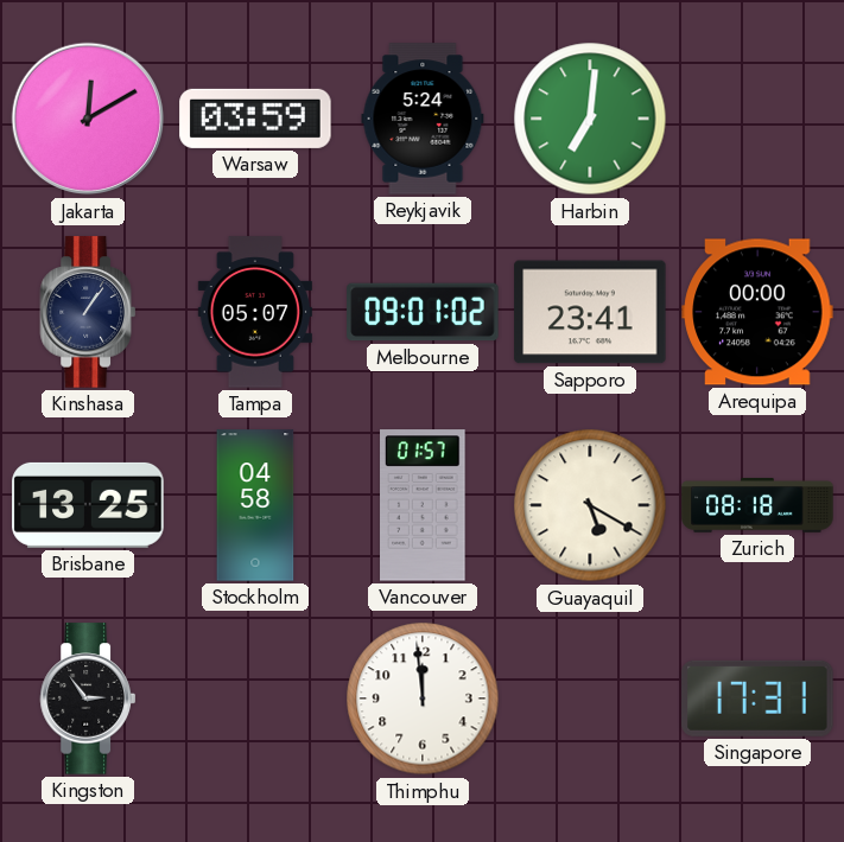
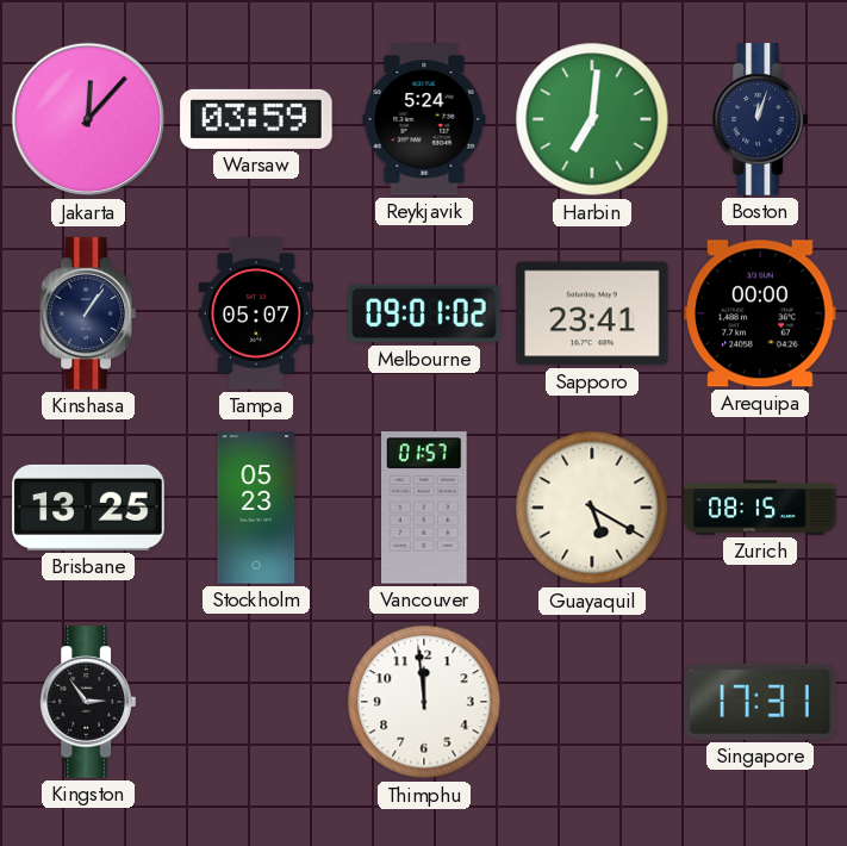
Jakarta: 12:10 -> 12:07 (88, 119)
Boston: none -> 12:03 (760, 119)
Stockholm: 04:58 -> 05:23 (256, 508)
Zurich: 08:18 -> 08:15 (760, 508)
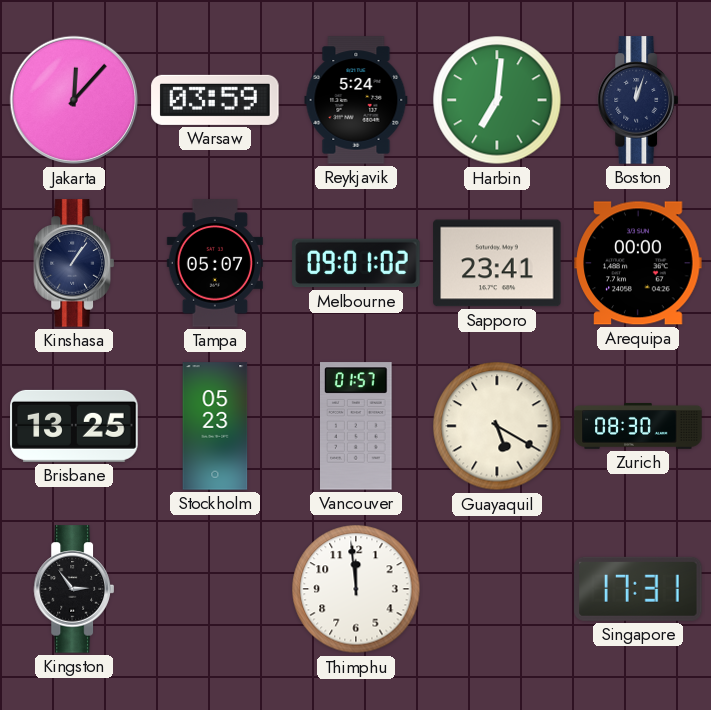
Zurich: 08:15 -> 08:30 (638, 426)
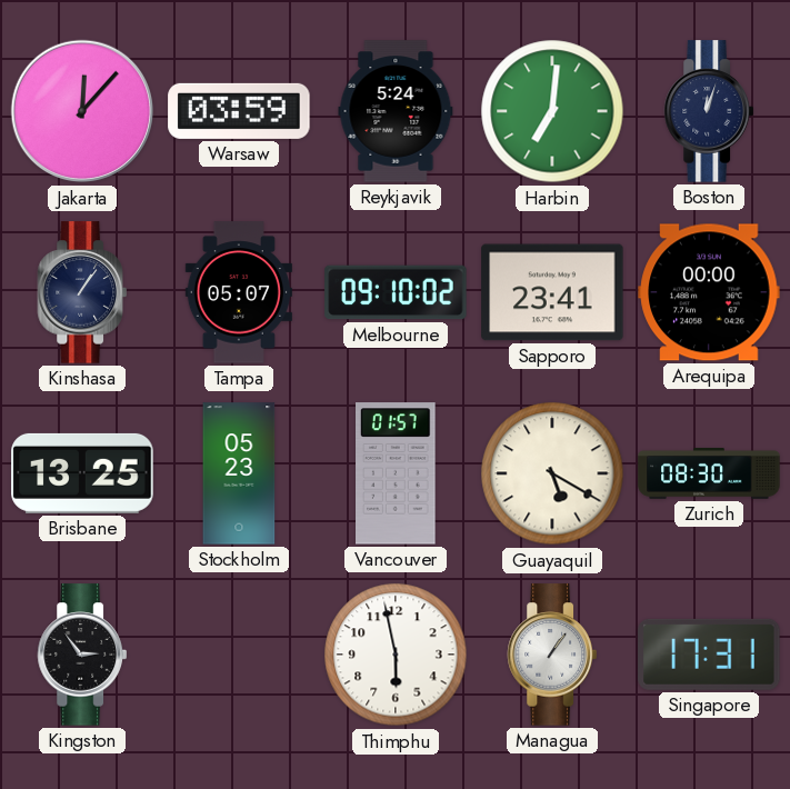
Melbourne: 09:01 -> 09:10 (396, 292)
Thimphu: 11:59 -> 5:58 (396, 655)
Managua: none -> 1:06 (552, 655)
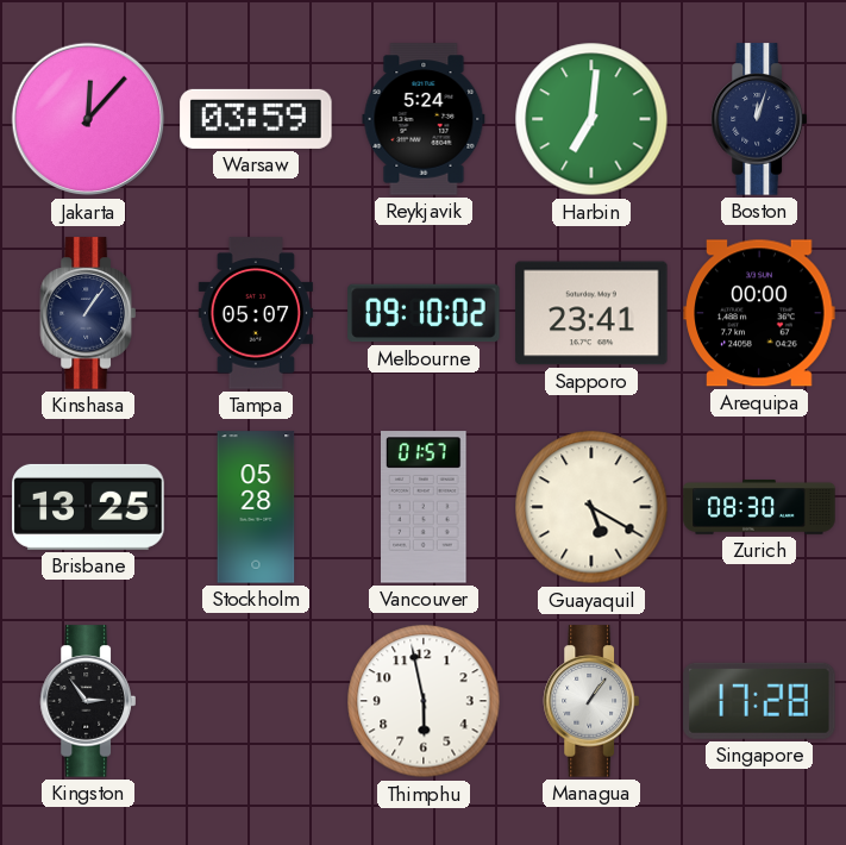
Stockholm: 05:23 -> 05:28 (256, 507)
Singapore: 17:31 -> 17:28 (759, 701)
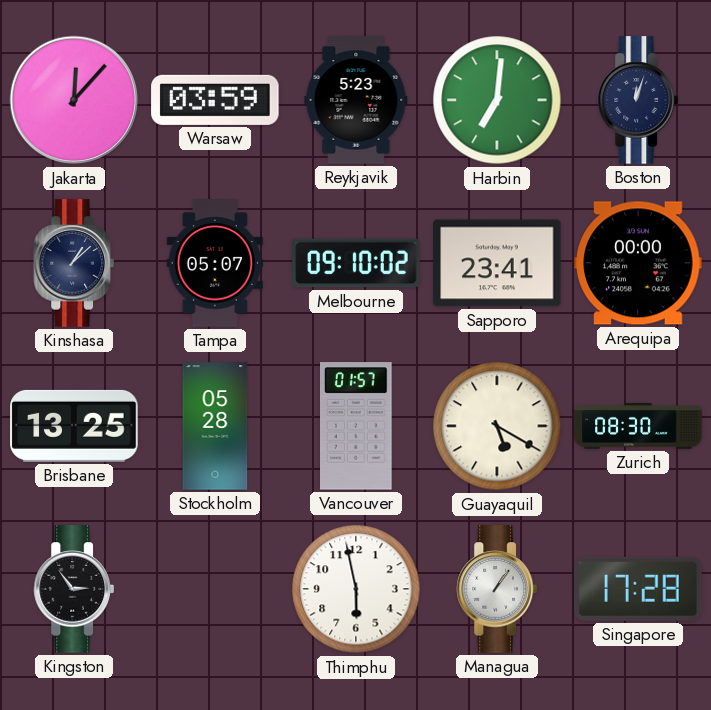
Reykjavik: 5:24 -> 5:23 (356, 100)
Kinshasa: 1:06 -> 1:08 (74, 263)
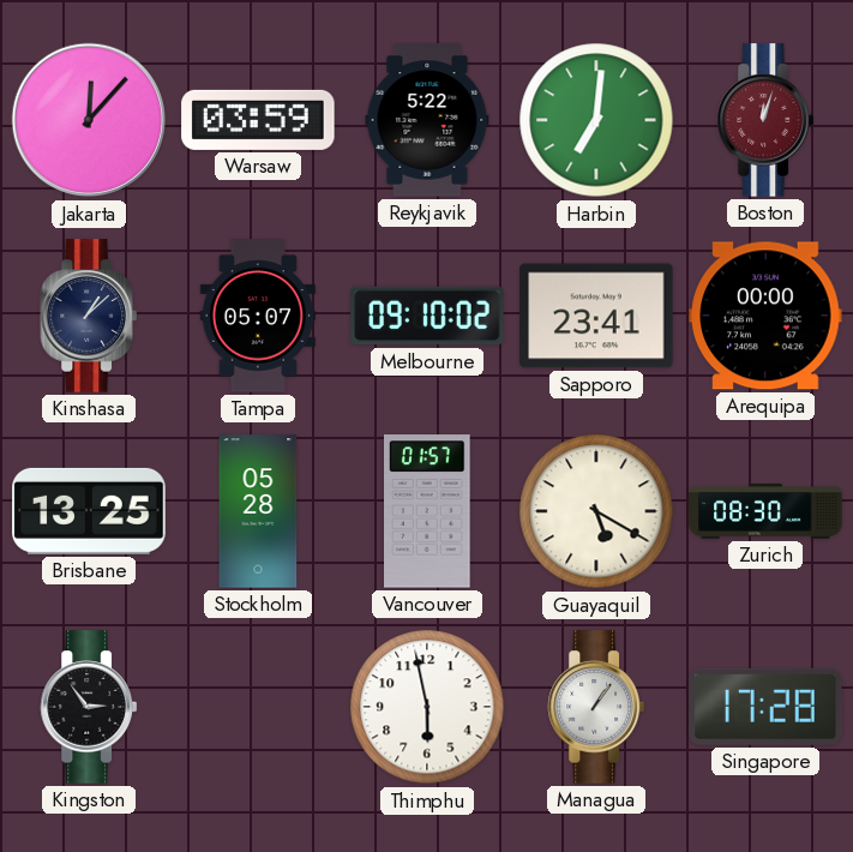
Reykjavik: 5:23 -> 5:22 (427, 120)
Boston dial: navy -> burgundy (765, 120)
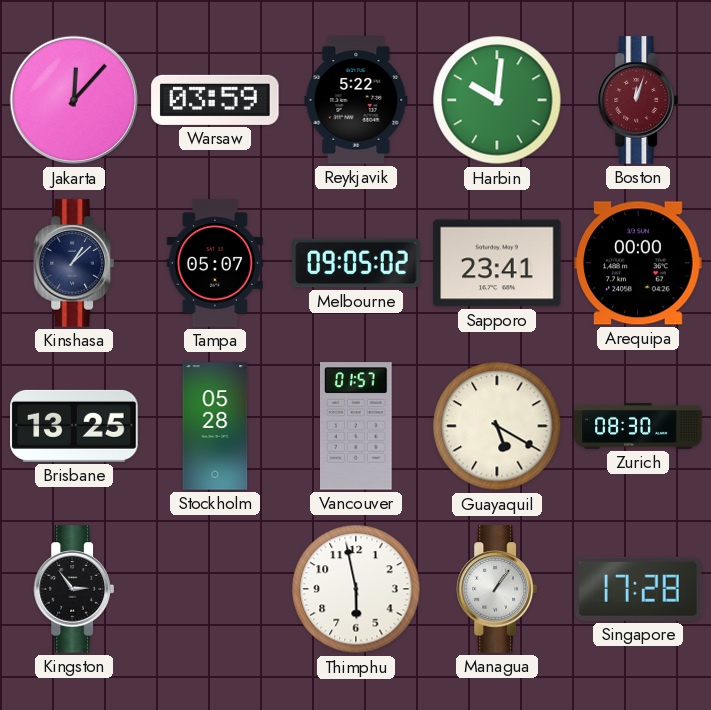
Harbin: 7:01 -> 10:01 (497, 100)
Melbourne: 09:10 -> 09:05 (356, 263)
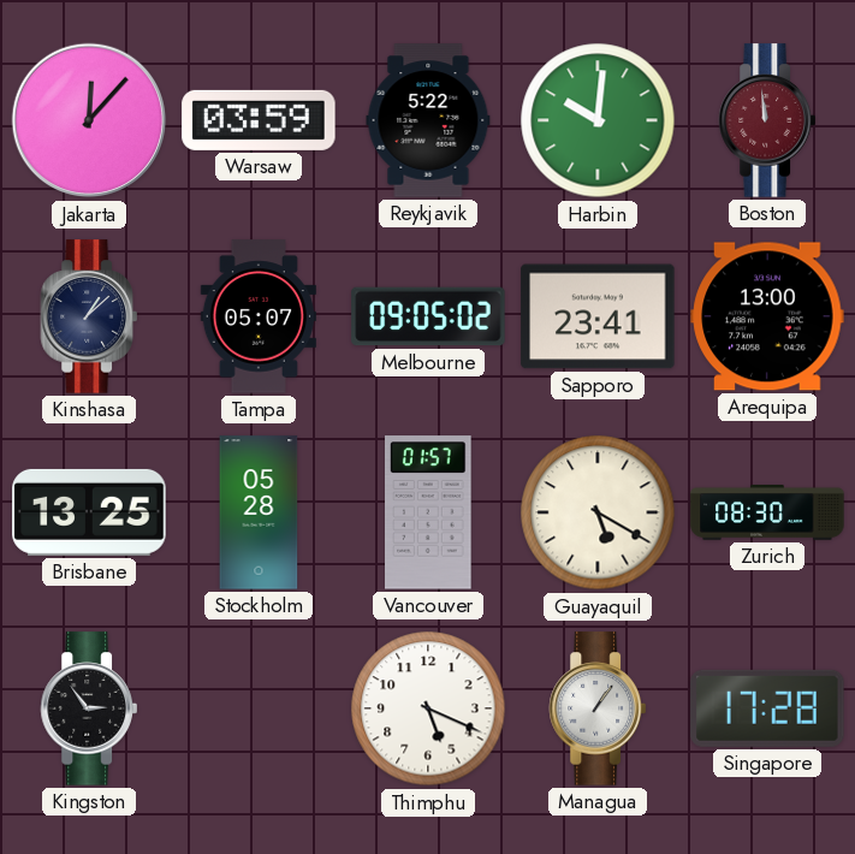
Boston: 12:03 -> 11:59 (767, 120)
Arequipa: 00:00 -> 13:00 (767, 316)
Thimphu: 5:58 -> 5:19 (428, 708)
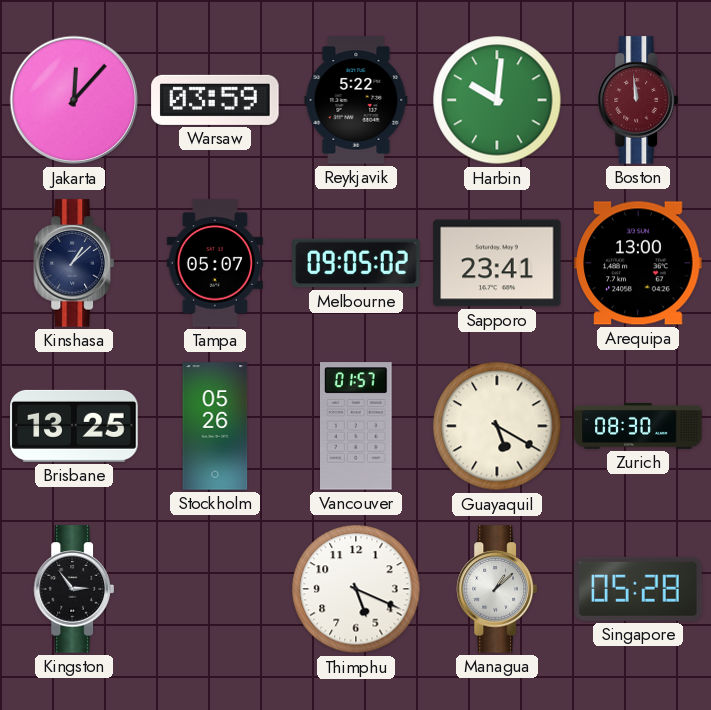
Stockholm: 05:28 -> 05:26 (215, 426)
Managua: 1:06 -> 1:08 (497, 589)
Singapore: 17:28 -> 05:28 (638, 589)
